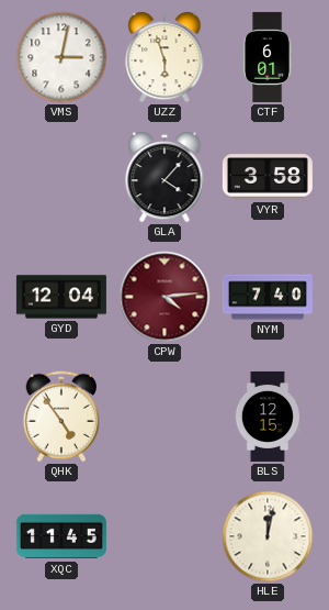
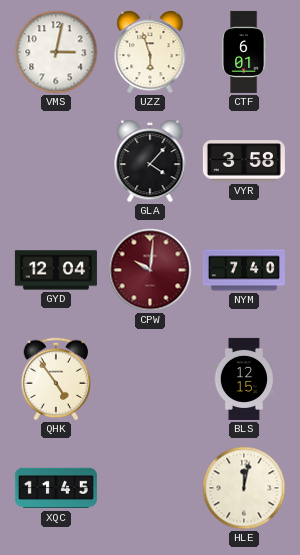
CPW: 4:14 -> 10:01 (150, 270)
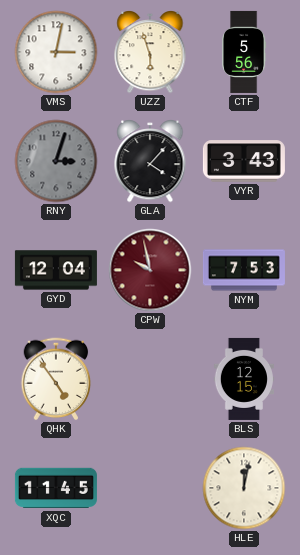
CTF: 6:01 -> 5:56 (244, 52)
RNY: none -> 3:03 (56, 161)
VYR: 3:58 -> 3:43 (244, 161)
CPW: 10:01 -> 9:58 (150, 270)
NYM: 7:40 -> 7:53 (244, 270)
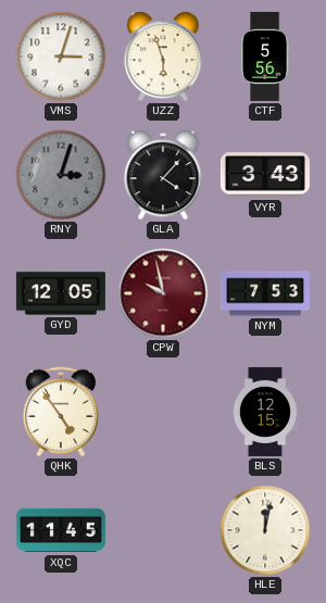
VMS: 3:02 -> 3:03 (61, 56)
GYD: 12:04 -> 12:05 (61, 293)
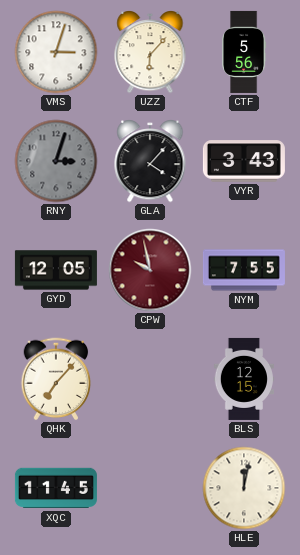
UZZ: 5:57 -> 6:07 (150, 53)
NYM: 7:53 -> 7:55 (244, 270)
QHK: 4:54 -> 7:07 (56, 379)
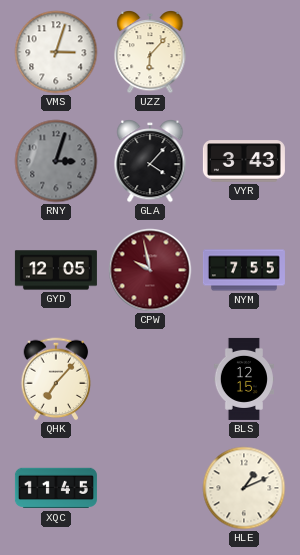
CTF: 5:56 -> none (244, 52)
HLE: 12:02 -> 1:11 (244, 488)
